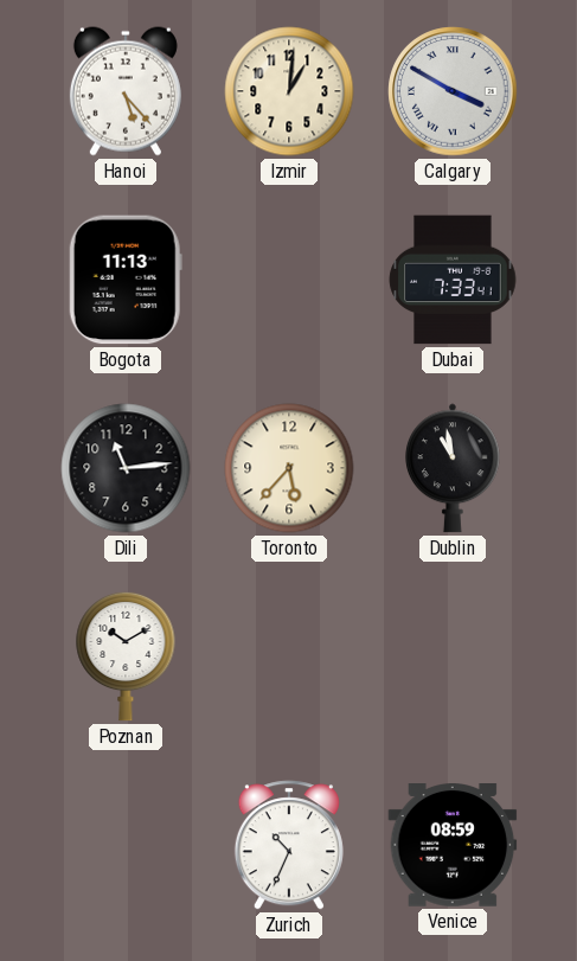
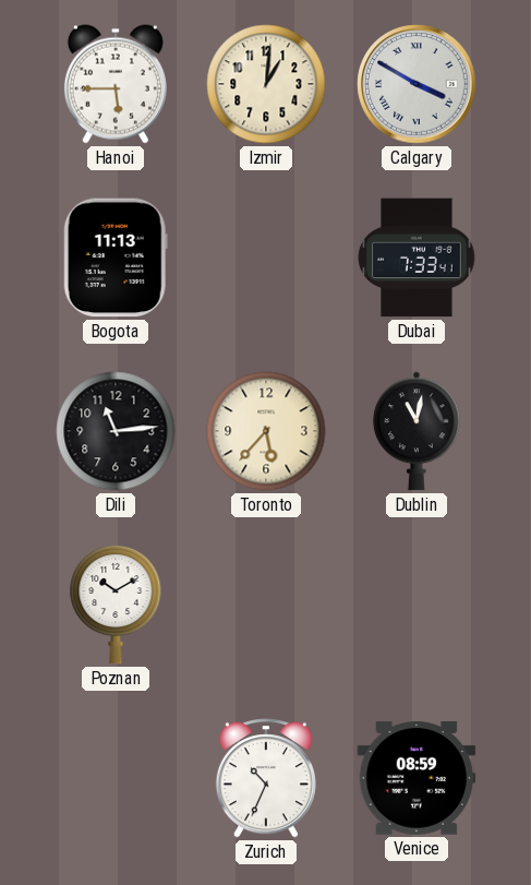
Hanoi: 5:23 -> 5:45 (116, 84)
Dublin: 10:58 -> 11:02 (418, 431)
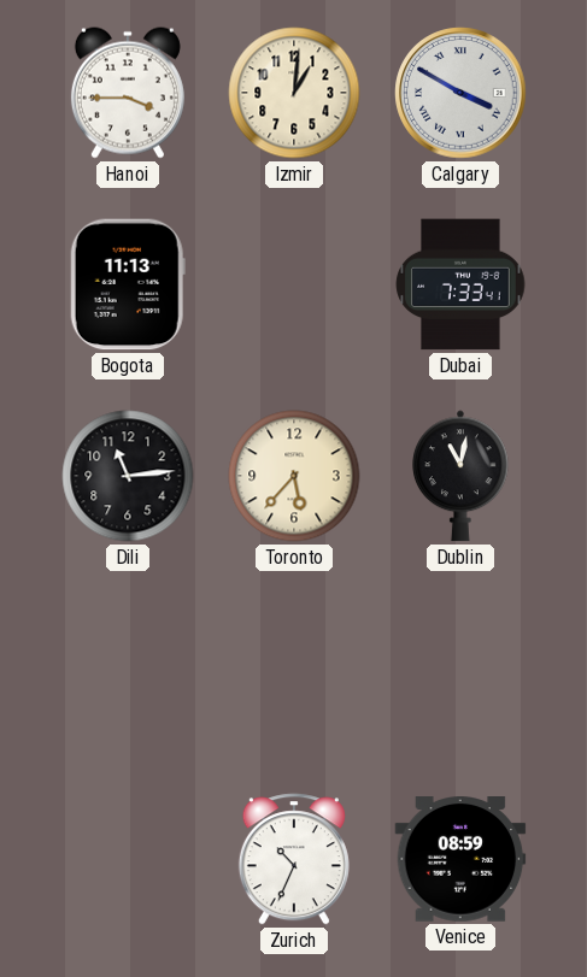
Hanoi: 5:45 -> 3:45 (128, 93)
Poznan: 10:10 -> none (116, 605)
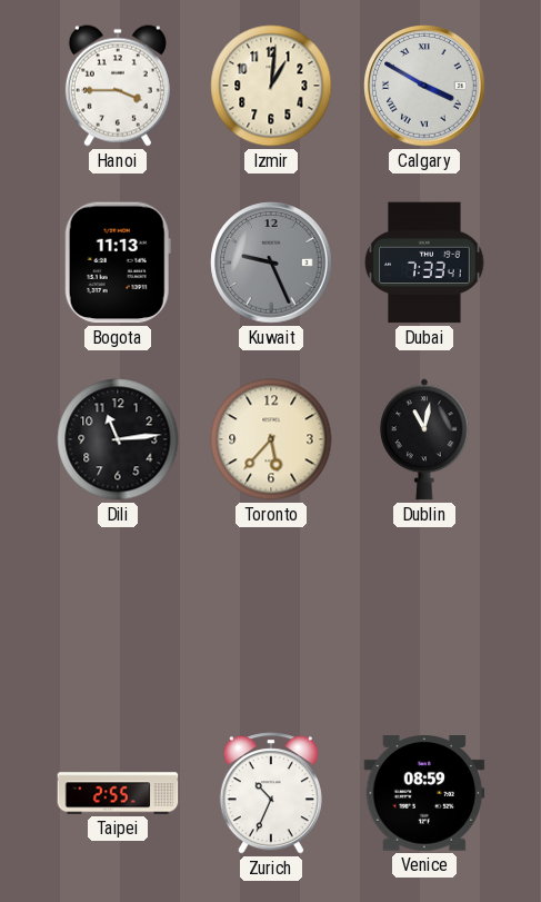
Kuwait: none -> 9:26 (271, 262)
Taipei: none -> 2:55 (118, 793)
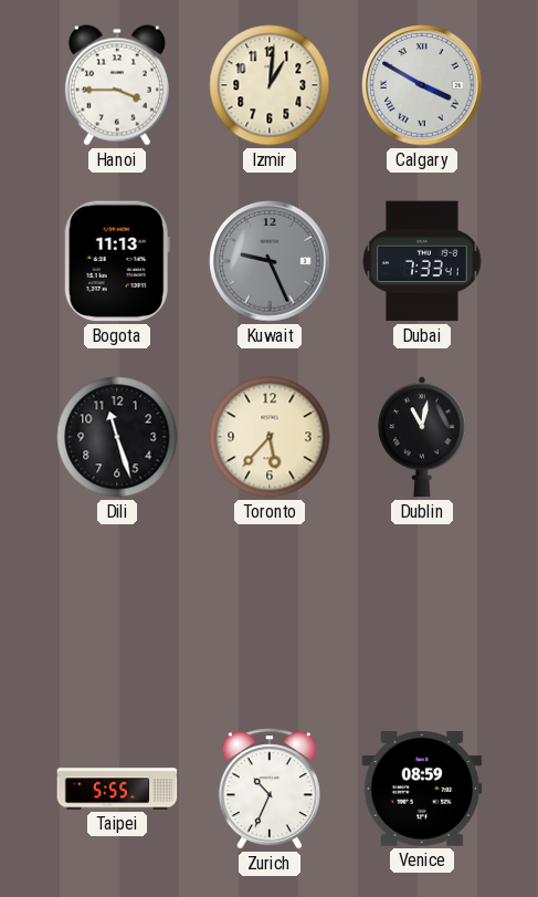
Dili: 11:14 -> 11:27 (117, 437)
Taipei: 2:55 -> 5:55 (117, 789)
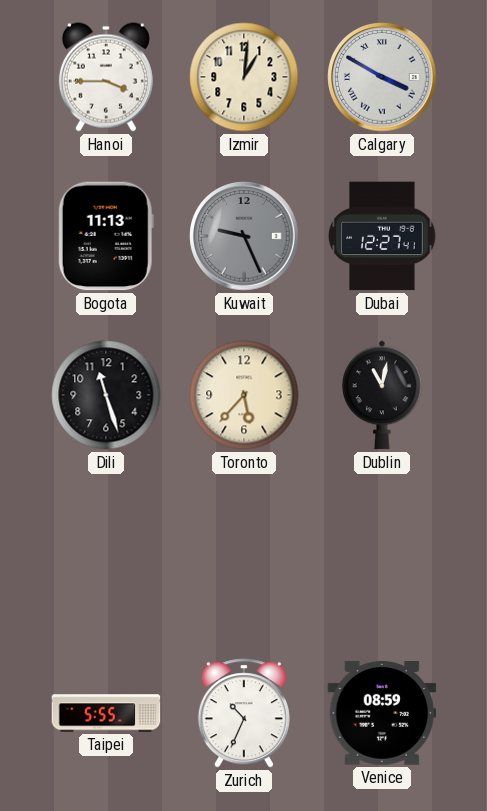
Dubai: 7:33 -> 12:27 (382, 236)
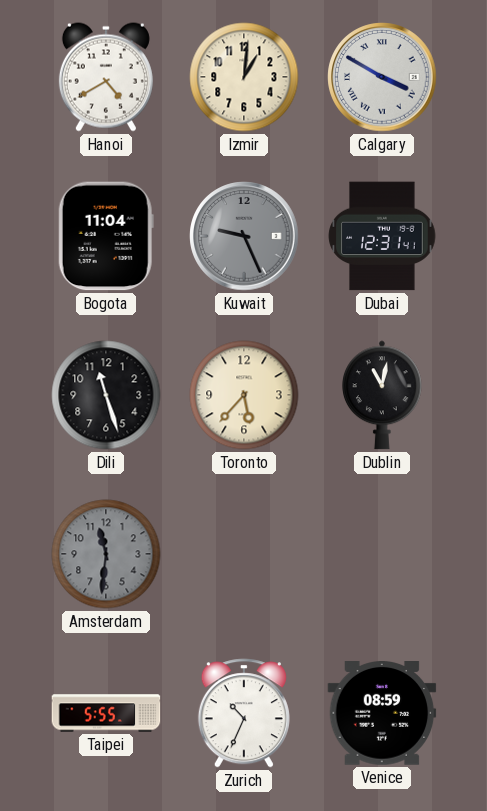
Hanoi: 3:45 -> 4:40 (106, 77)
Bogota: 11:13 -> 11:04 (106, 236)
Dubai: 12:27 -> 12:31 (382, 236)
Amsterdam: none -> 11:31 (106, 554)
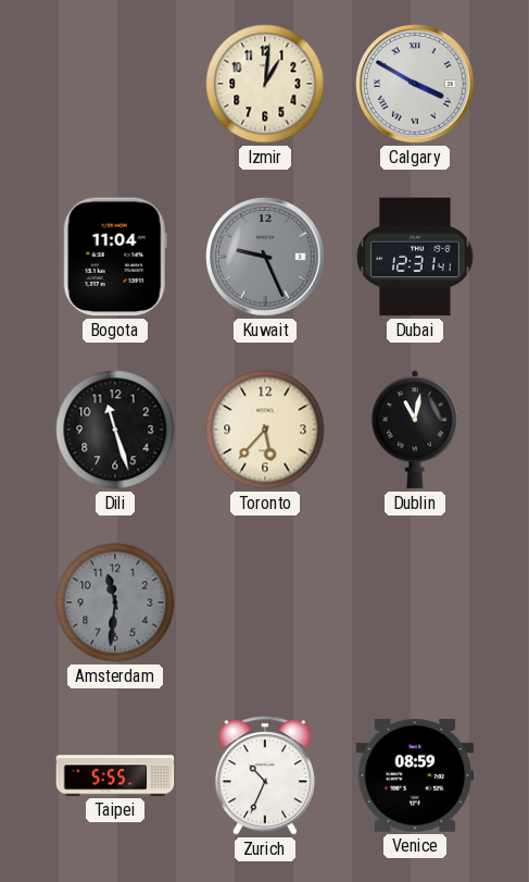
Hanoi: 4:40 -> none (106, 77)
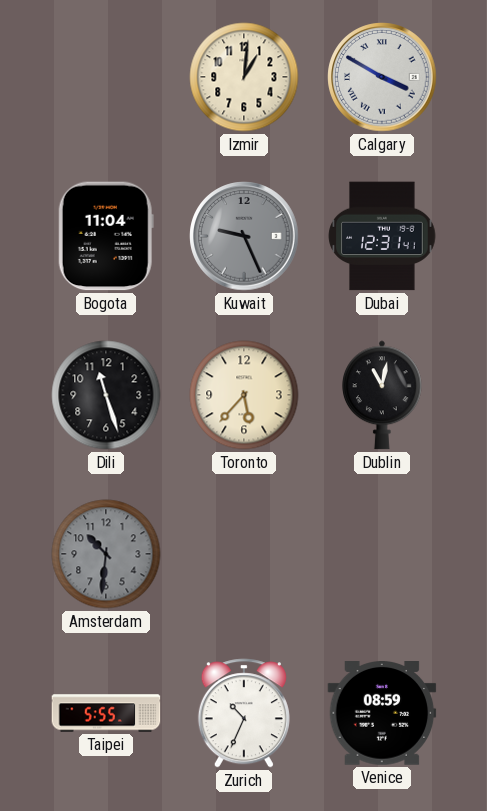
Amsterdam: 11:31 -> 10:31 (106, 554)
